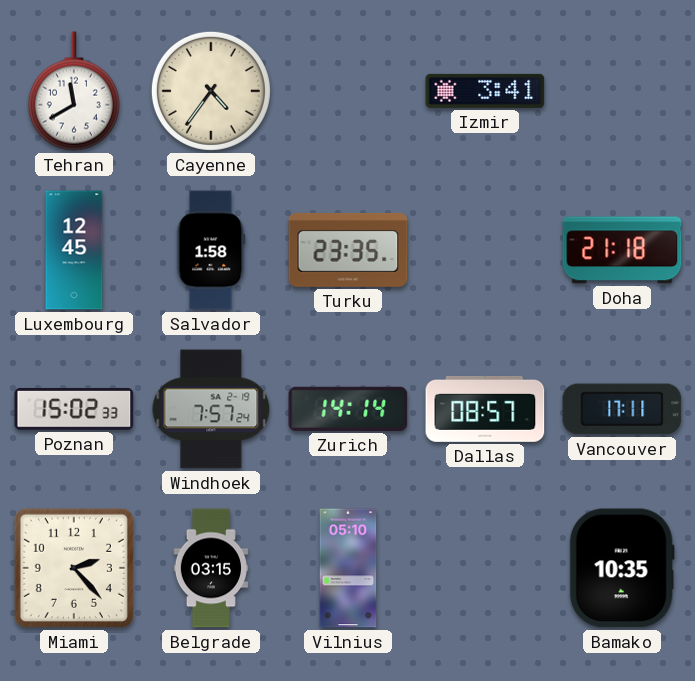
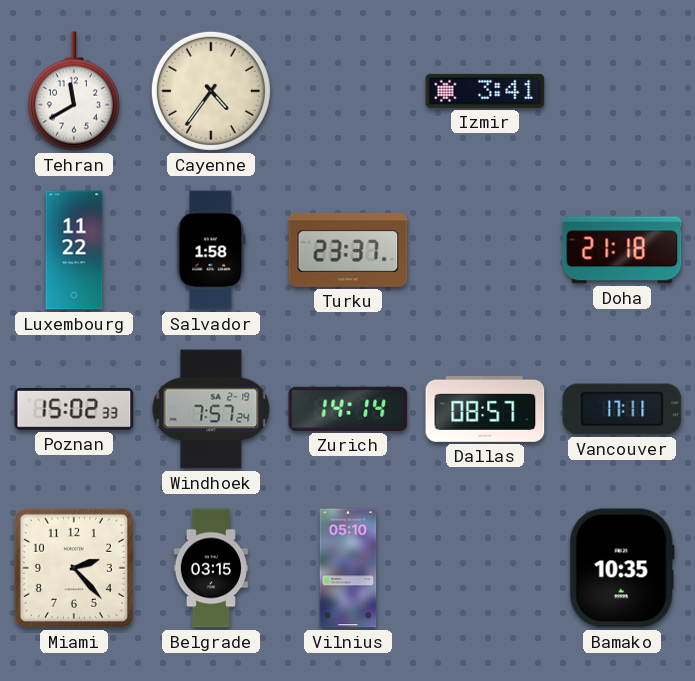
Luxembourg: 12:45 -> 11:22 (74, 250)
Turku: 23:35 -> 23:37 (348, 250)
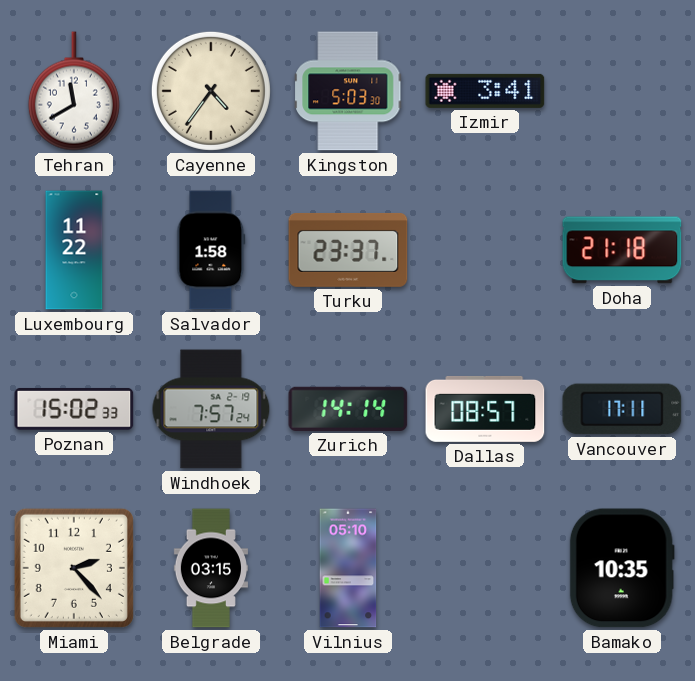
Kingston: none -> 5:03 (348, 91)
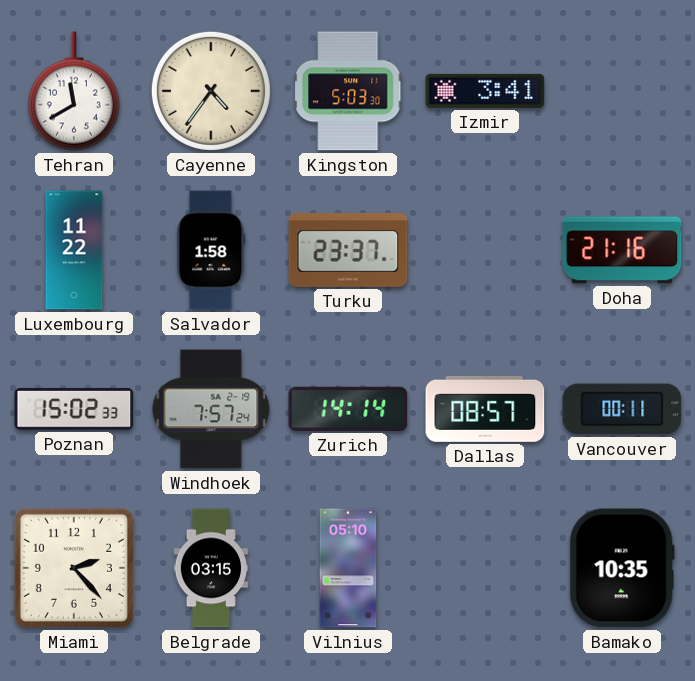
Doha: 21:18 -> 21:16 (622, 250)
Vancouver: 17:11 -> 00:11 (622, 409)
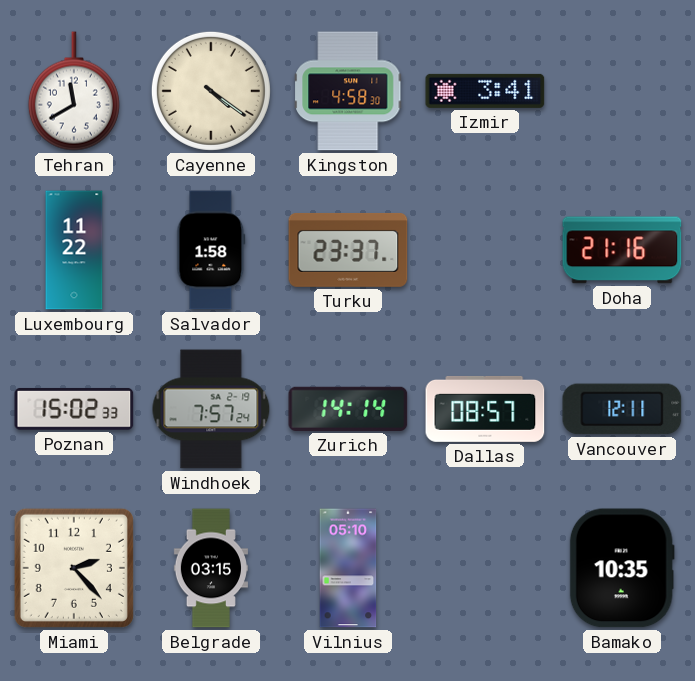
Cayenne: 4:36 -> 4:21 (211, 91)
Kingston: 5:03 -> 4:58 (348, 91)
Vancouver: 00:11 -> 12:11 (622, 409)
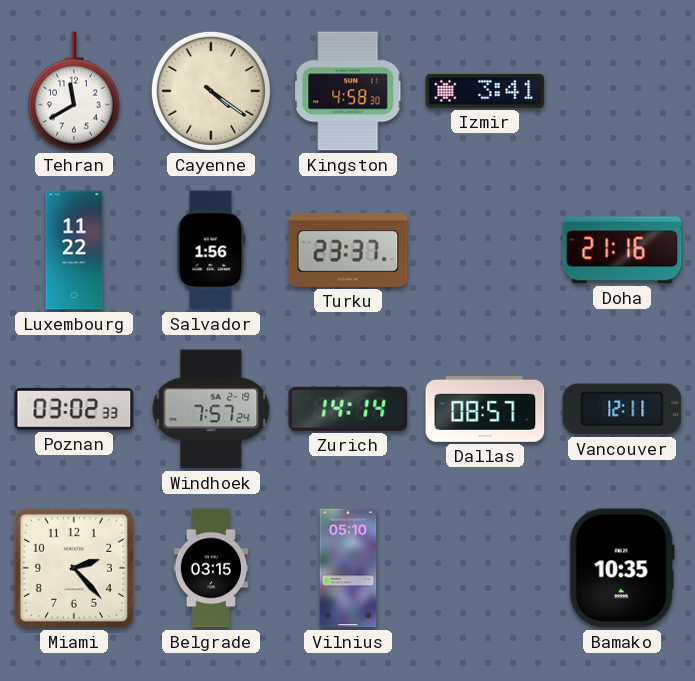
Salvador: 1:58 -> 1:56 (211, 250)
Poznan: 15:02 -> 03:02 (74, 409)
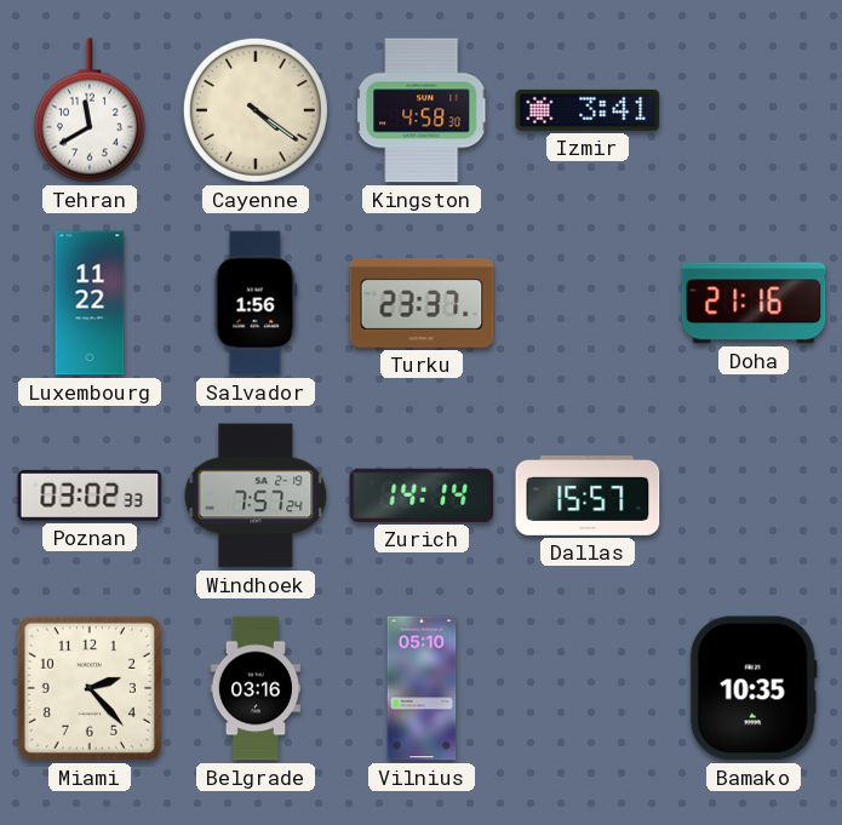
Dallas: 08:57 -> 15:57 (588, 495)
Vancouver: 12:11 -> none (622, 409)
Belgrade: 03:15 -> 03:16 (254, 688)
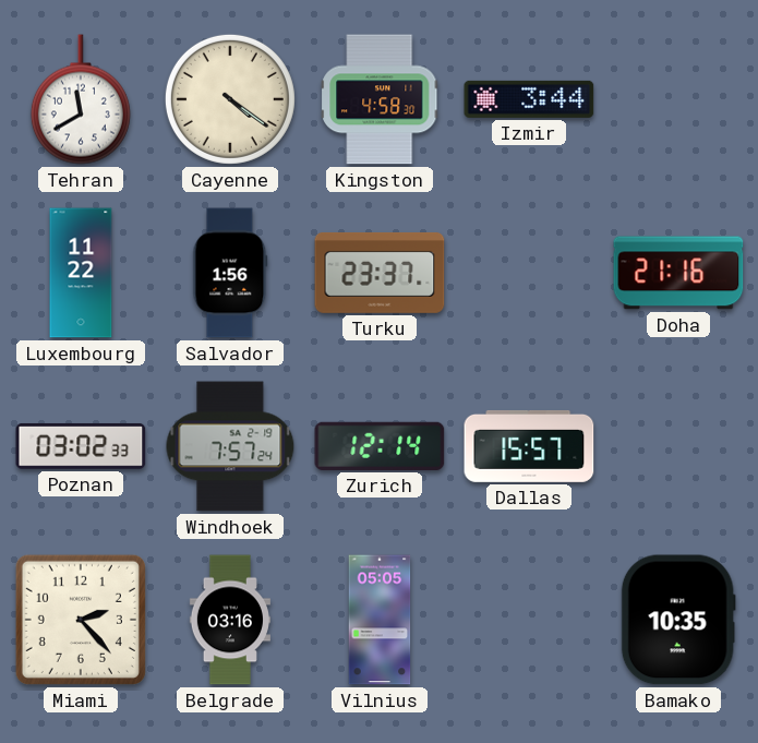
Izmir: 3:41 -> 3:44 (529, 99)
Zurich: 14:14 -> 12:14 (380, 446)
Vilnius: 05:10 -> 05:05 (380, 620)
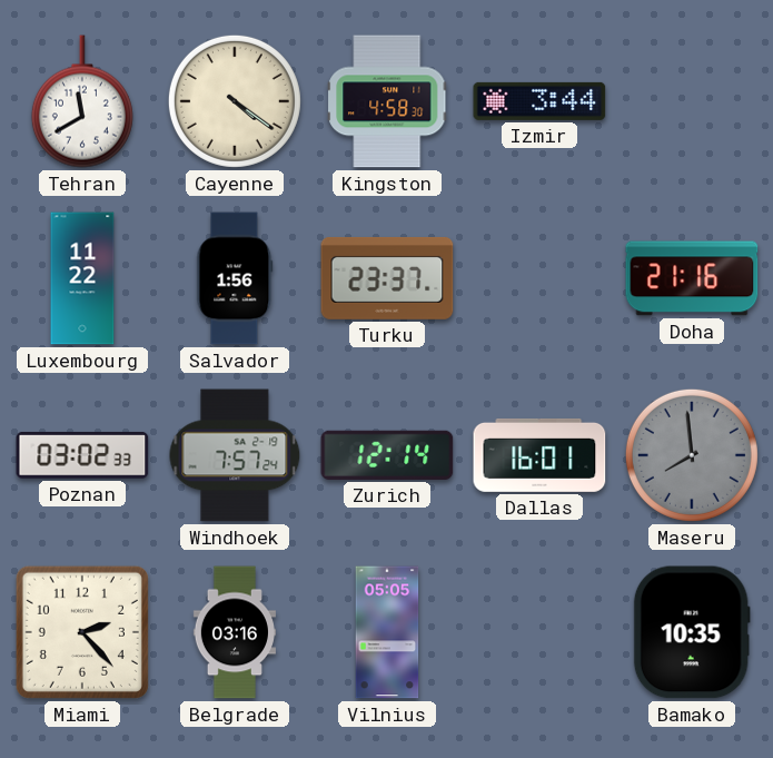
Dallas: 15:57 -> 16:01 (539, 455)
Maseru: none -> 7:59 (692, 455)
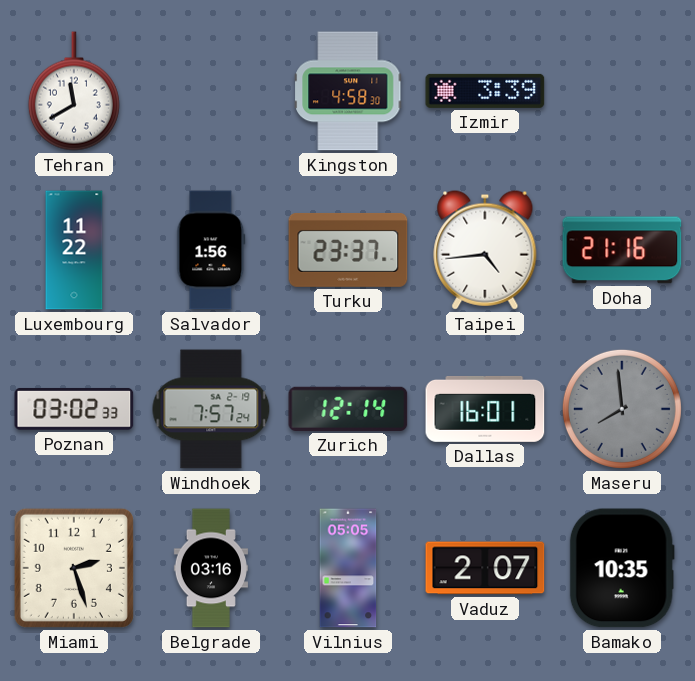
Cayenne: 4:21 -> none (235, 101)
Izmir: 3:44 -> 3:39 (485, 91)
Taipei: none -> 4:44 (485, 250)
Miami: 2:23 -> 2:27 (74, 568)
Vaduz: none -> 2:07 (485, 568)
